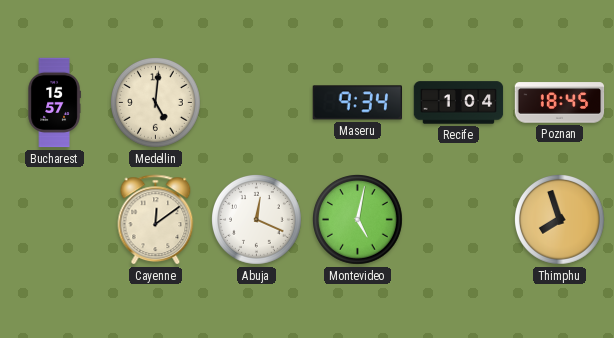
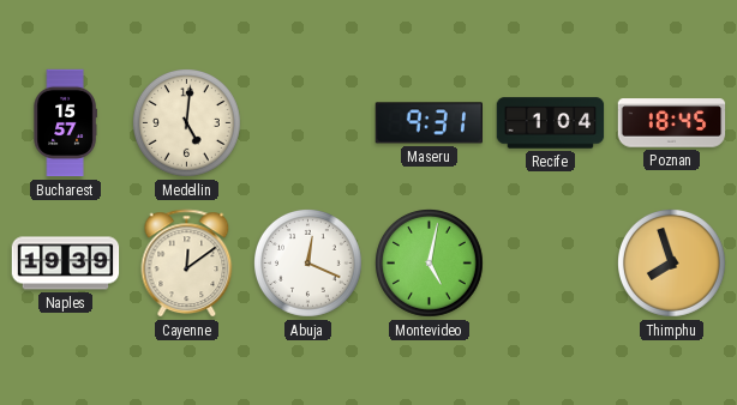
Maseru: 9:34 -> 9:31 (429, 123)
Naples: none -> 19:39 (66, 264)
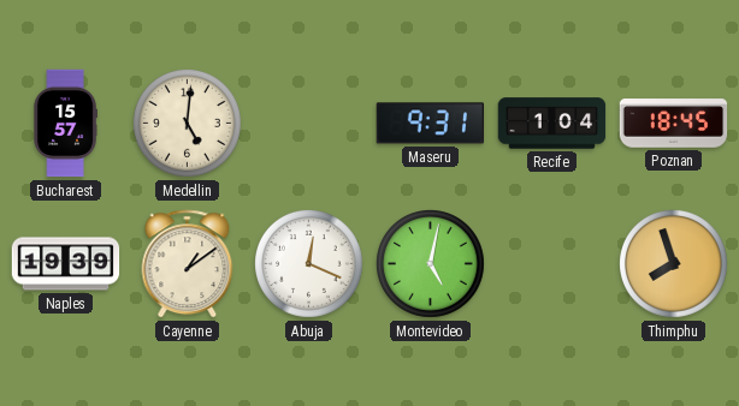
Cayenne: 12:09 -> 1:09 (188, 264)
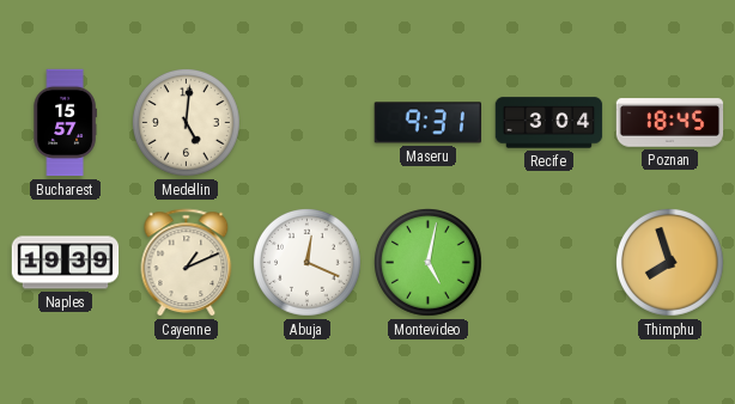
Recife: 1:04 -> 3:04 (549, 123)
Cayenne: 1:09 -> 1:11 (187, 263)
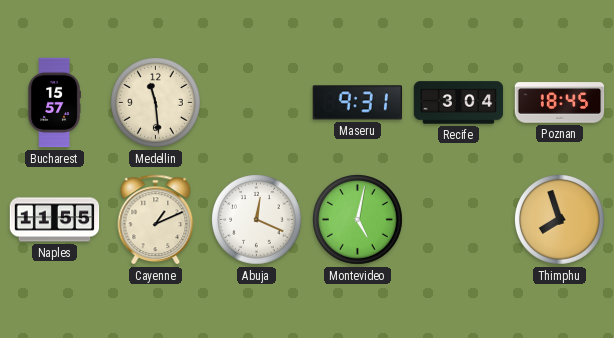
Medellin: 5:01 -> 11:29 (156, 103)
Naples: 19:39 -> 11:55 (55, 220)
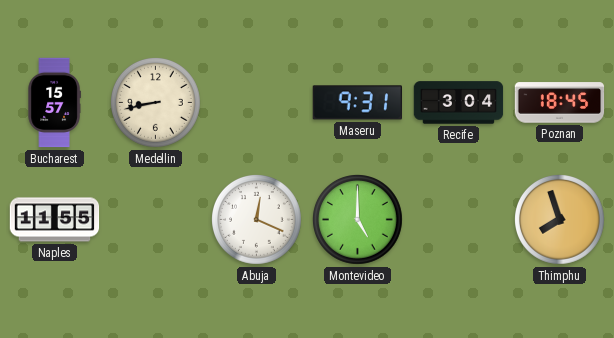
Medellin: 11:29 -> 8:43 (156, 103)
Cayenne: 1:11 -> none (156, 220)
Montevideo: 5:02 -> 5:00 (358, 220)
